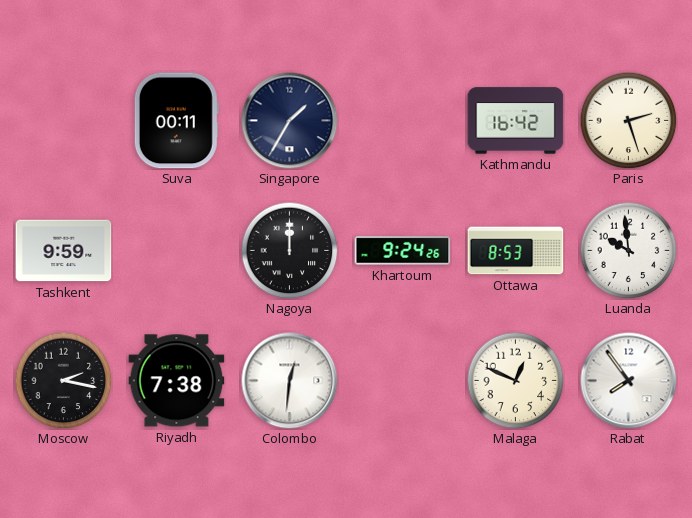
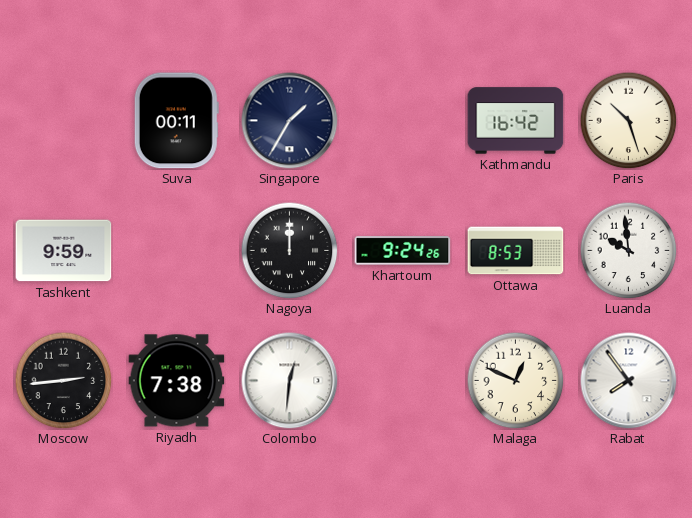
Paris: 2:27 -> 10:27 (628, 120)
Moscow: 2:17 -> 2:44 (63, 380)
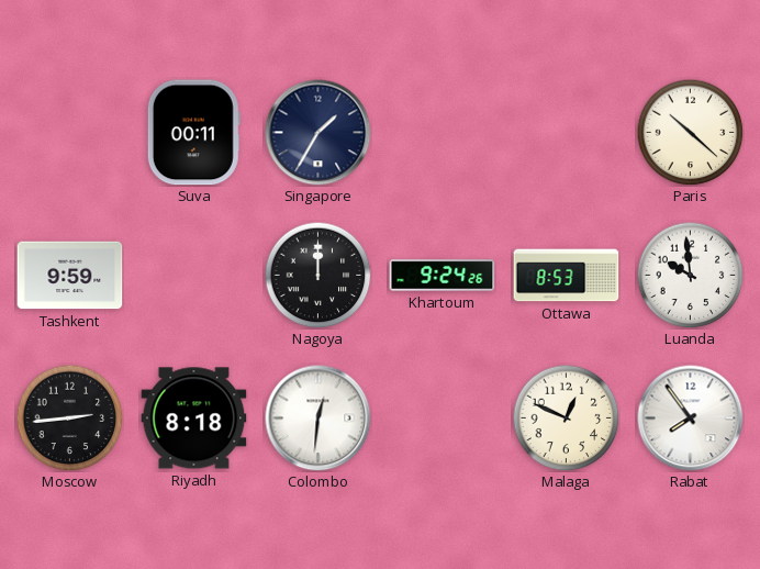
Kathmandu: 16:42 -> none (516, 121)
Paris: 10:27 -> 10:22 (690, 132)
Riyadh: 7:38 -> 8:18 (194, 419)
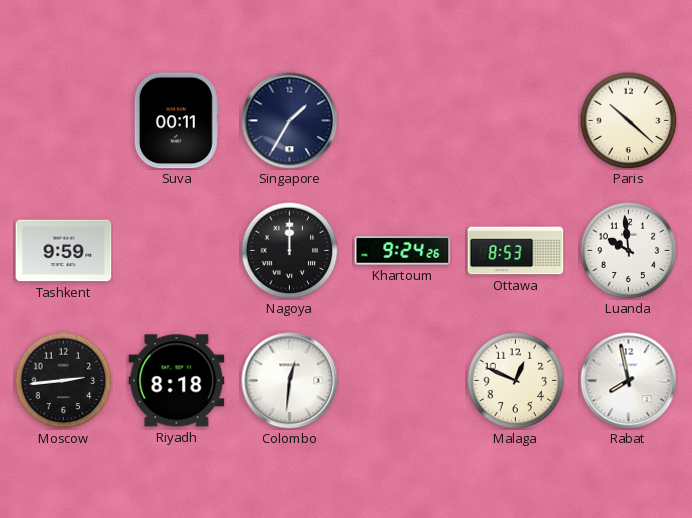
Rabat: 7:54 -> 7:58 (629, 381)
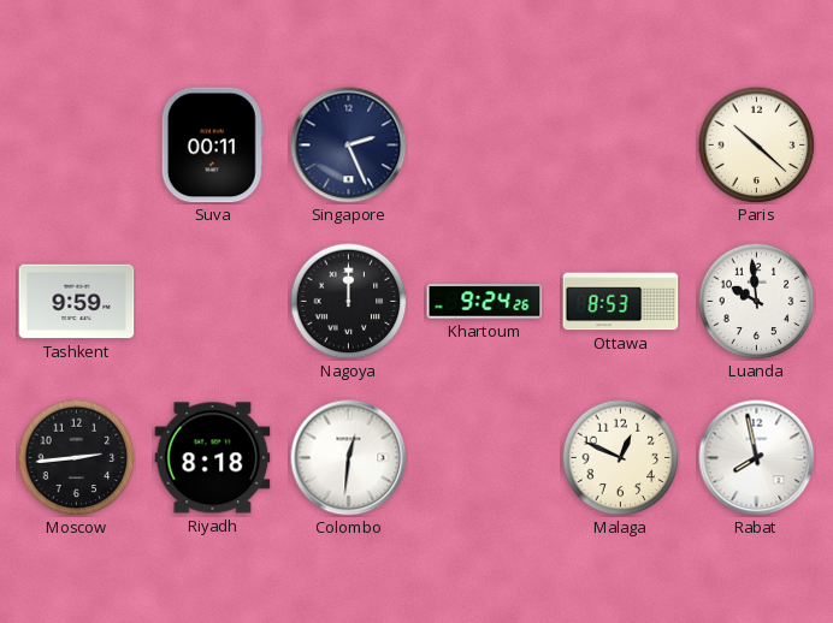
Singapore: 1:35 -> 2:26 (349, 146)
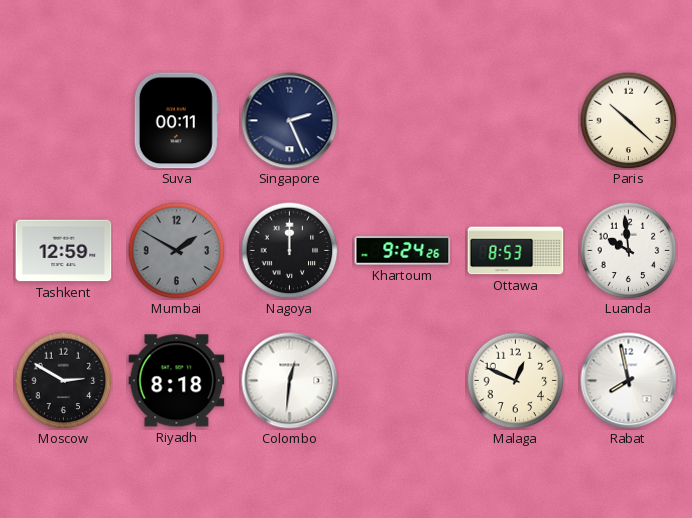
Tashkent: 9:59 -> 12:59 (64, 251)
Mumbai: none -> 1:50 (176, 250)
Moscow: 2:44 -> 2:50 (63, 380)
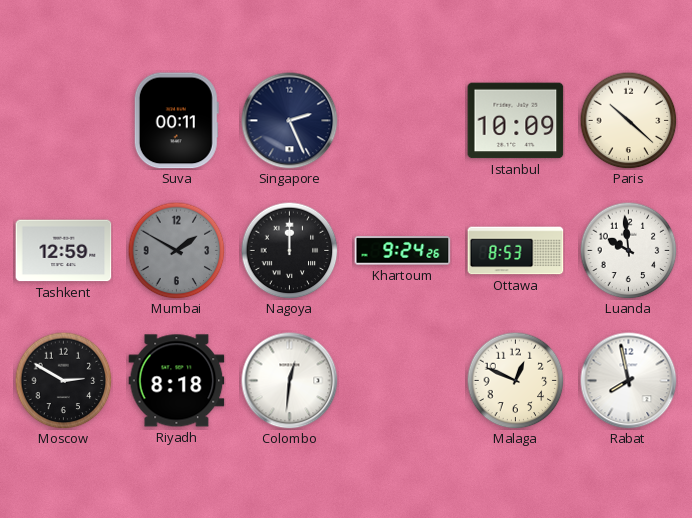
Istanbul: none -> 10:09 (516, 121)
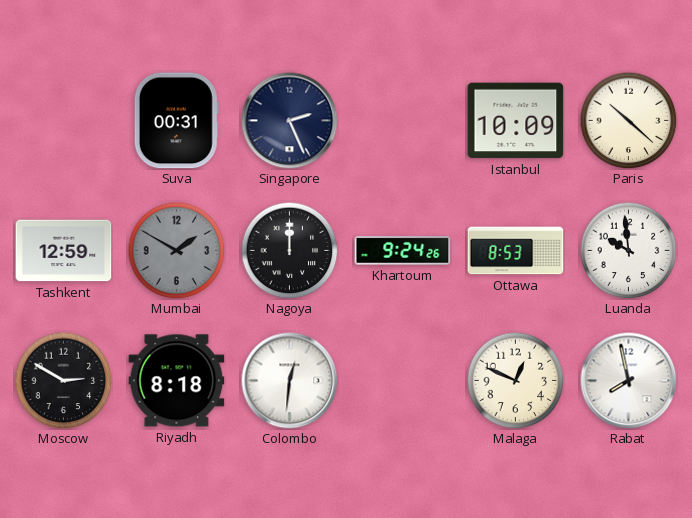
Suva: 00:11 -> 00:31 (176, 121)
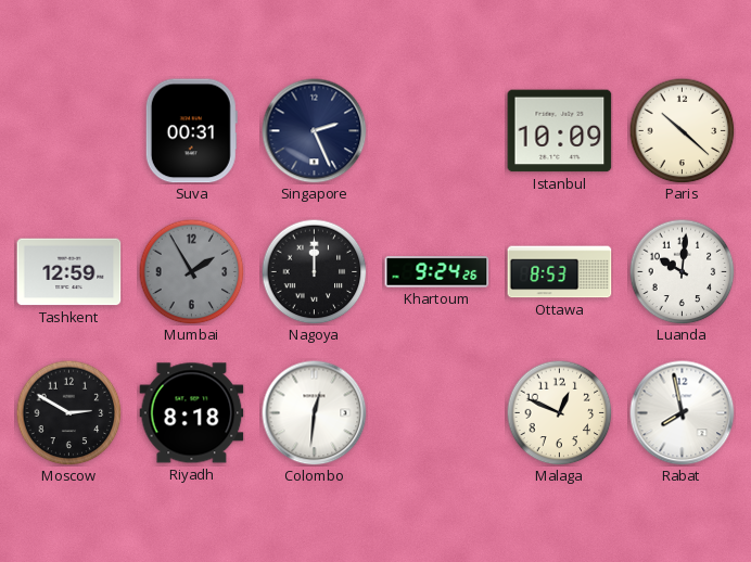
Mumbai: 1:50 -> 1:55 (191, 271)
Luanda: 9:59 -> 10:01 (682, 271)
